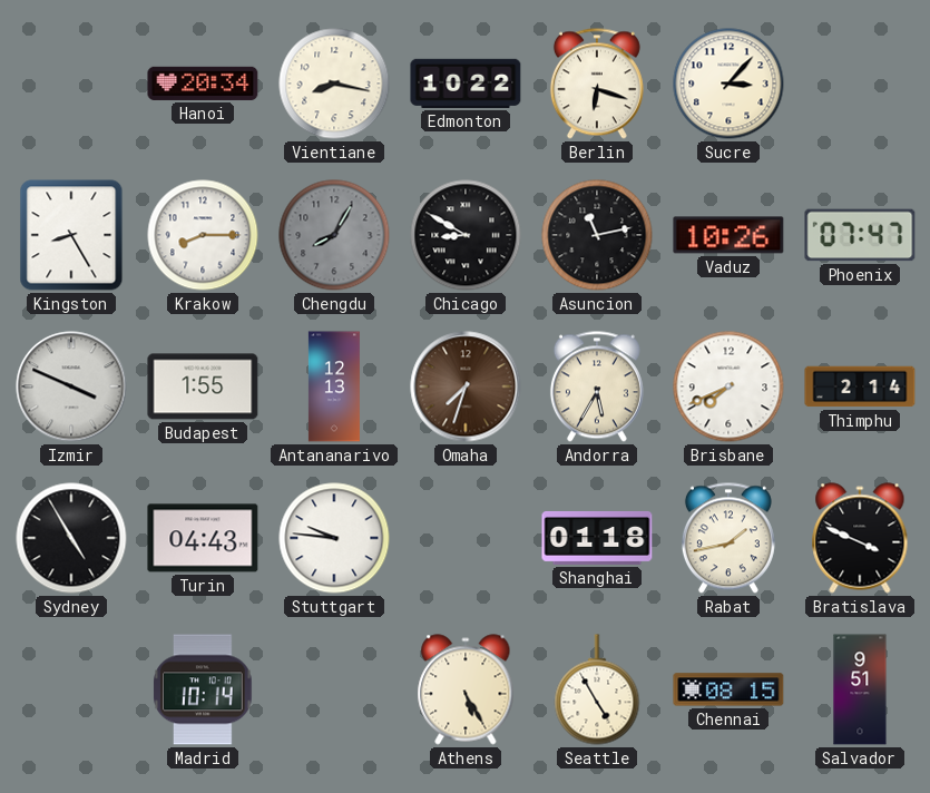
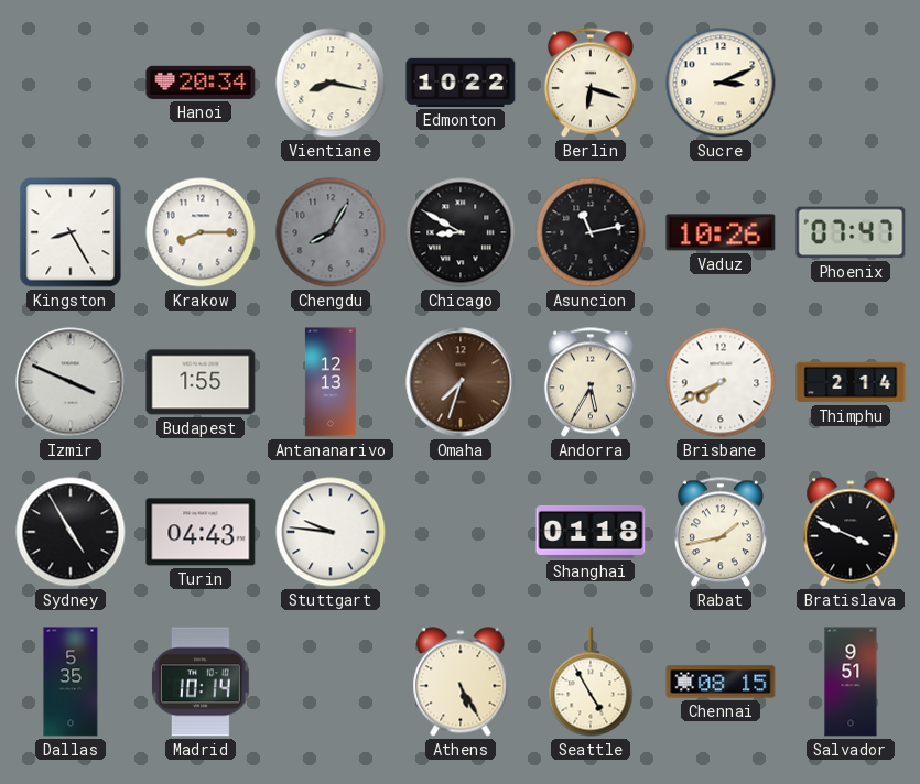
Sucre: 3:07 -> 3:11 (721, 83)
Dallas: none -> 5:35 (71, 682)
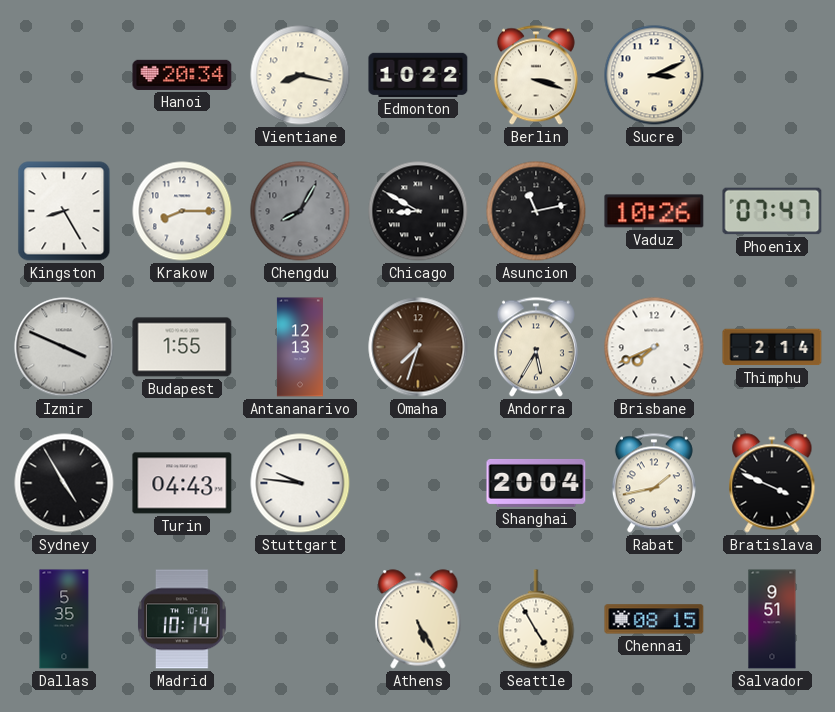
Berlin: 6:18 -> 3:18 (536, 75)
Shanghai: 01:18 -> 20:04 (536, 483)
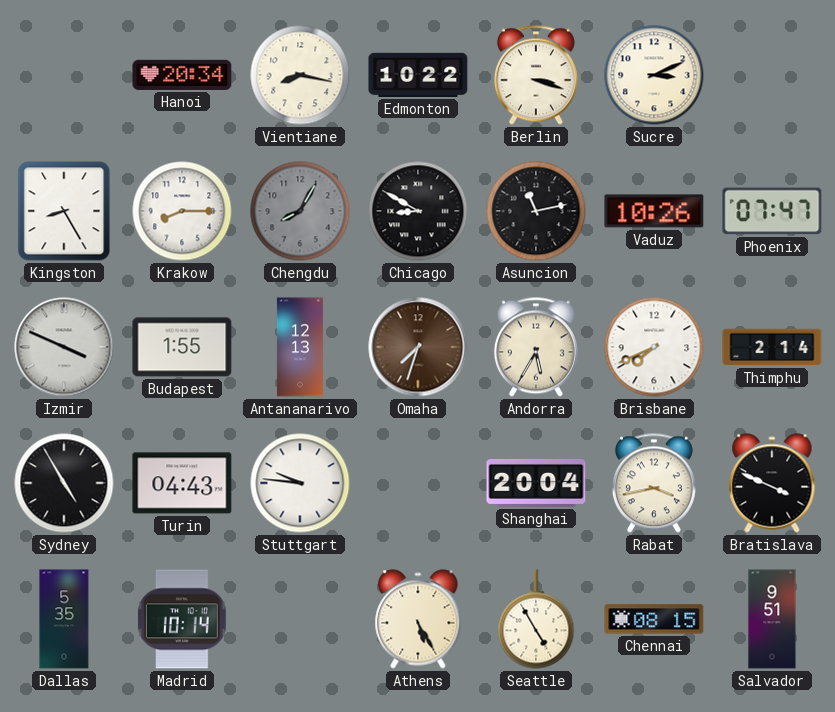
Rabat: 1:43 -> 3:43 (654, 483)
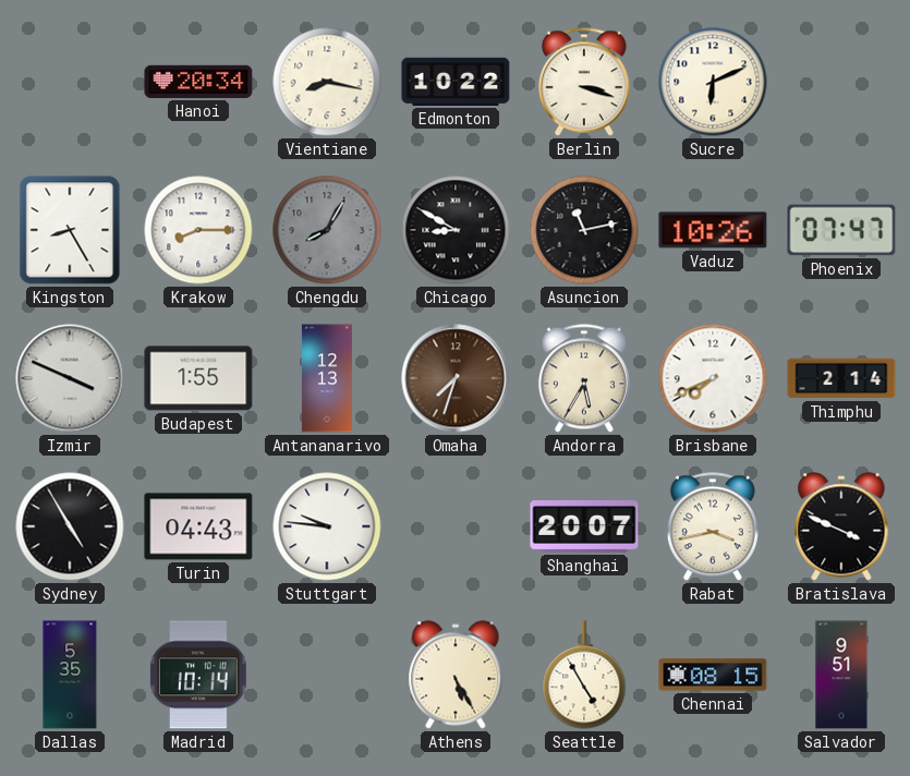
Sucre: 3:11 -> 6:11 (713, 82)
Shanghai: 20:04 -> 20:07 (584, 526)
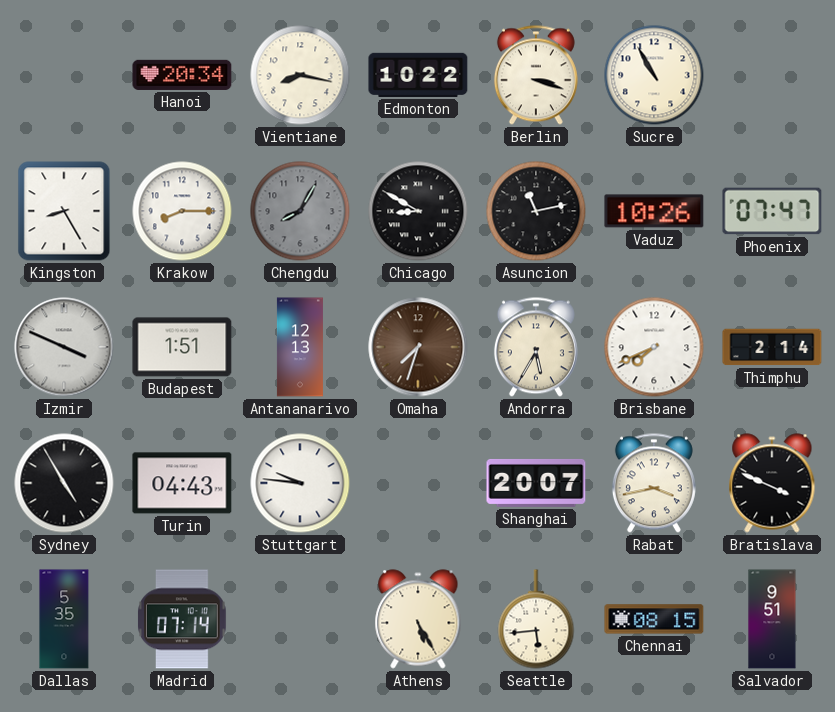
Sucre: 6:11 -> 10:55 (654, 75)
Budapest: 1:55 -> 1:51 (182, 347)
Madrid: 10:14 -> 07:14 (183, 619)
Seattle: 4:55 -> 5:44 (536, 619)
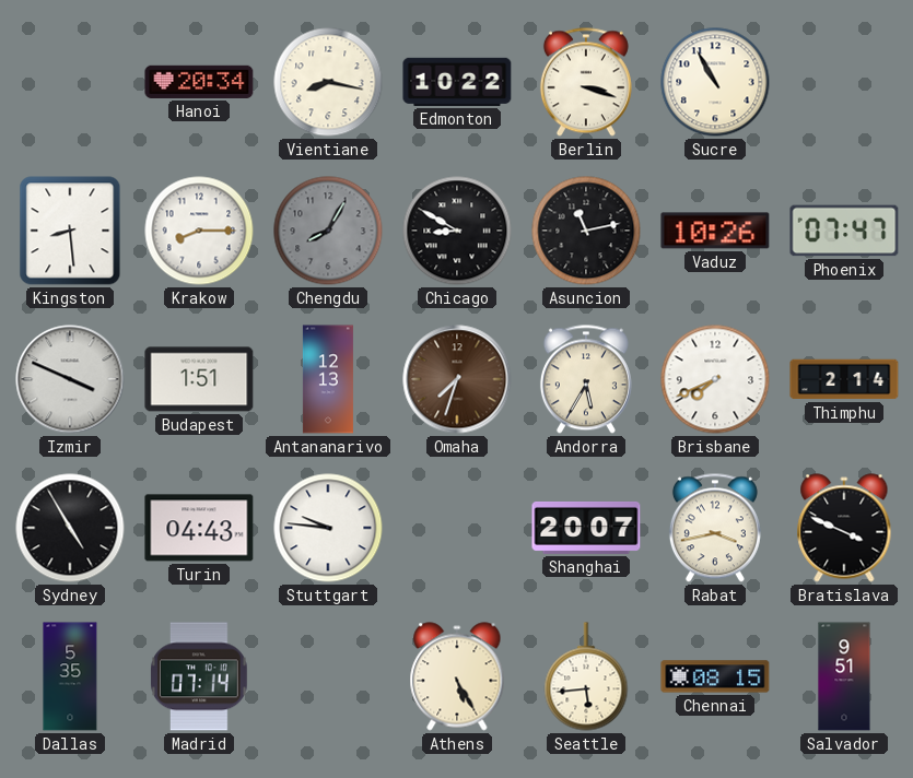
Kingston: 8:25 -> 8:29 (70, 231)
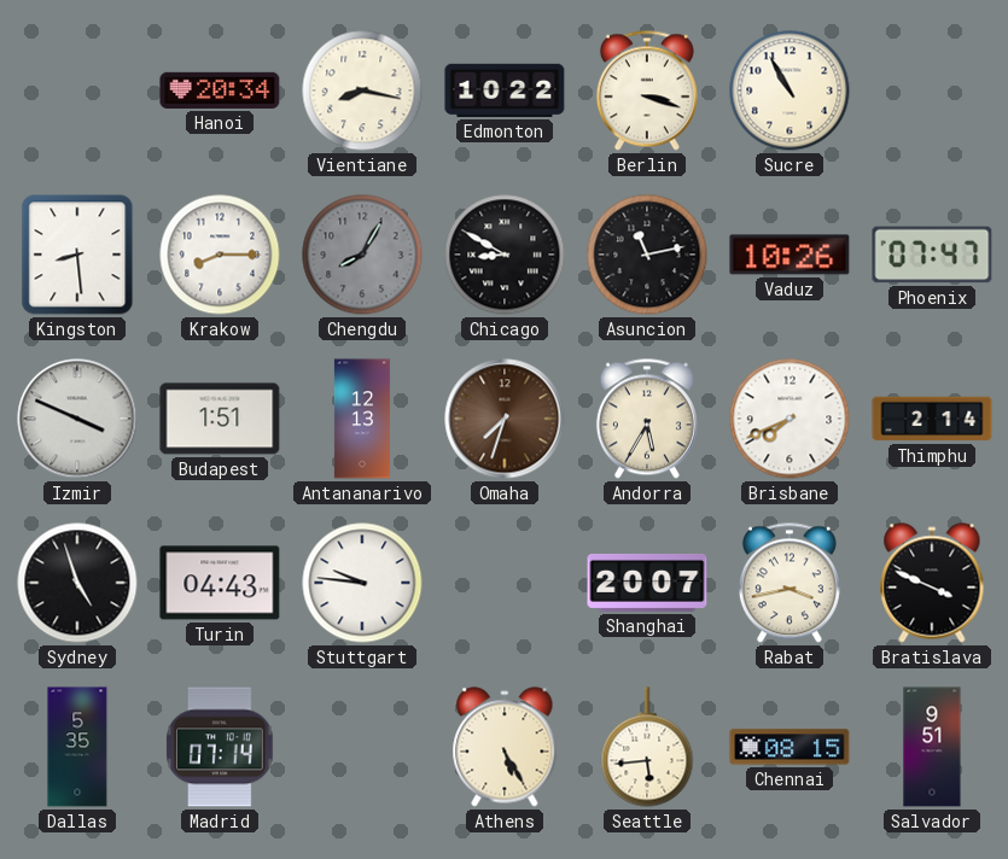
Sydney: 4:55 -> 4:57 (77, 583)
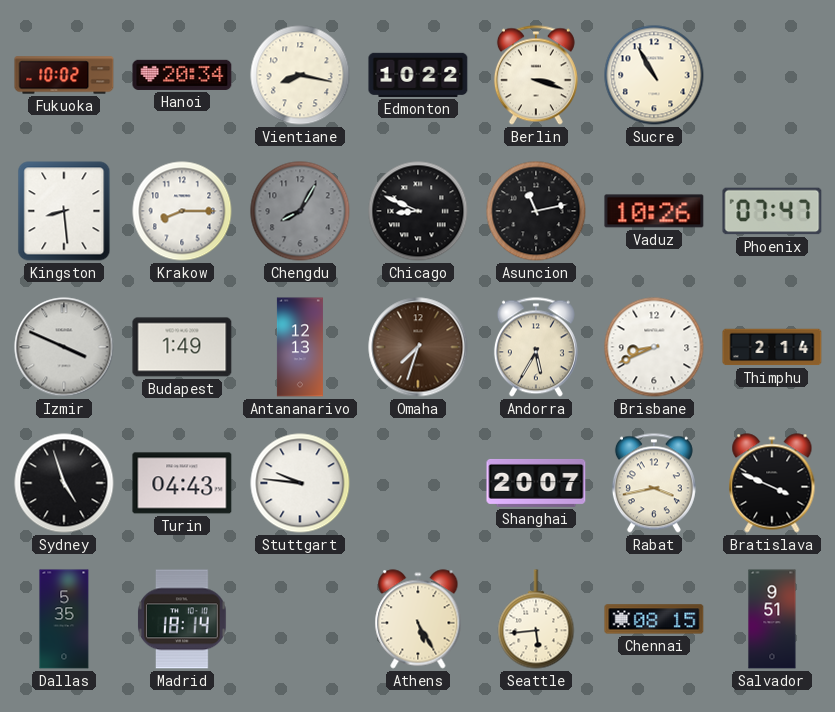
Fukuoka: none -> 10:02 (64, 75)
Chicago: 8:50 -> 8:49 (418, 211)
Budapest: 1:51 -> 1:49 (182, 347)
Brisbane: 7:41 -> 8:41 (654, 347)
Madrid: 07:14 -> 18:14 (183, 619)
